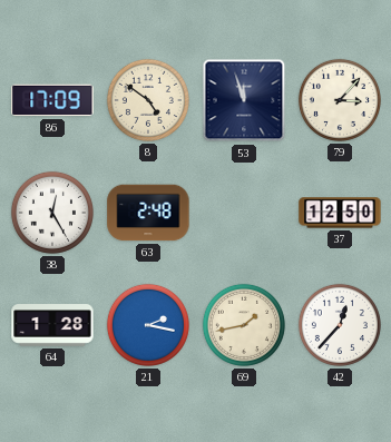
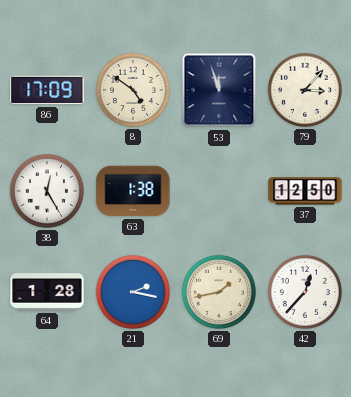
63: 2:48 -> 1:38 (133, 191)
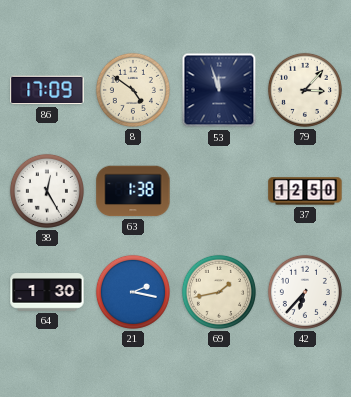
64: 1:28 -> 1:30 (47, 292)
42: 12:37 -> 6:37 (305, 292)
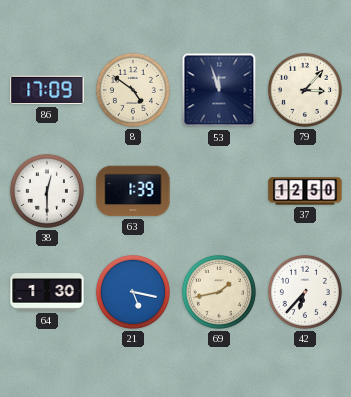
38: 12:25 -> 12:30 (47, 191)
63: 1:38 -> 1:39 (133, 191)
21: 2:17 -> 5:17 (133, 292)
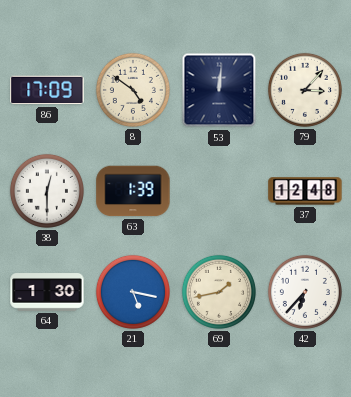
53: 11:57 -> 12:01 (219, 90)
37: 12:50 -> 12:48 (305, 191)
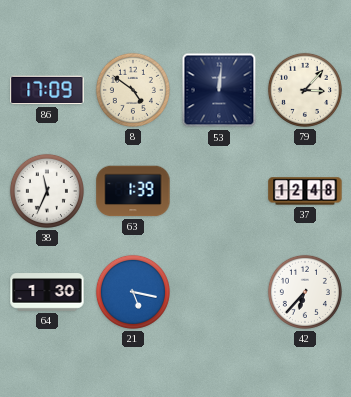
38: 12:30 -> 11:34 (47, 191)
69: 1:43 -> none (219, 292)
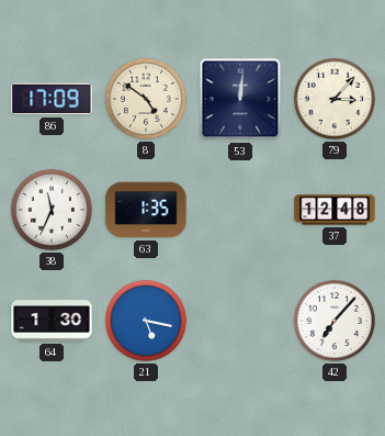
63: 1:39 -> 1:35 (146, 210)
42: 6:37 -> 7:07 (335, 321)
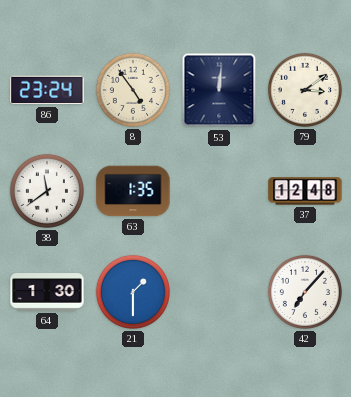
86: 17:09 -> 23:24 (47, 90)
8: 4:51 -> 4:54 (133, 90)
79: 3:07 -> 3:09 (305, 90)
38: 11:34 -> 11:39 (47, 191)
21: 5:17 -> 1:30 (133, 292)
